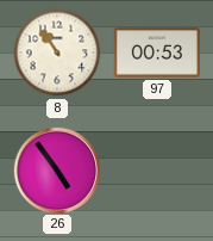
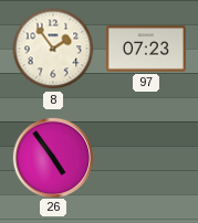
8: 10:54 -> 1:54 (53, 49)
97: 00:53 -> 07:23 (146, 49)
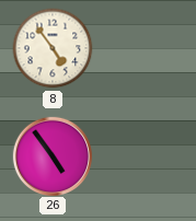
8: 1:54 -> 4:54 (53, 48)
97: 07:23 -> none (146, 49)
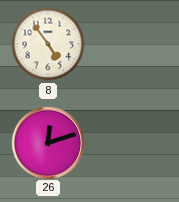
26: 4:54 -> 12:12 (47, 142)
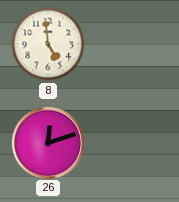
8: 4:54 -> 4:59 (48, 44)
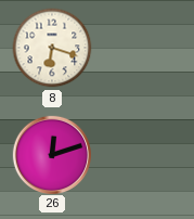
8: 4:59 -> 6:18 (52, 48)
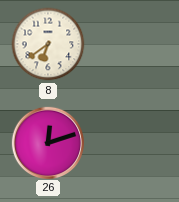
8: 6:18 -> 6:39 (48, 44)
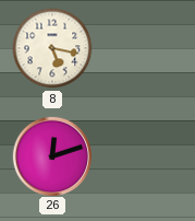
8: 6:39 -> 5:17 (52, 48)
